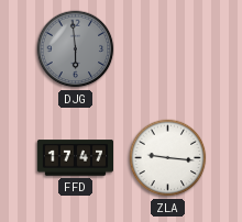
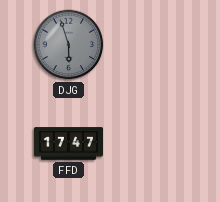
DJG: 5:59 -> 5:57 (69, 45)
ZLA: 9:16 -> none (168, 158)
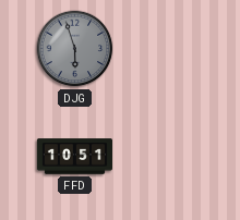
FFD: 17:47 -> 10:51 (74, 157)
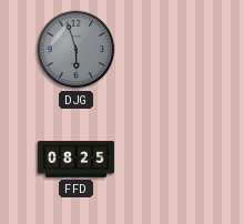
FFD: 10:51 -> 08:25 (75, 160)
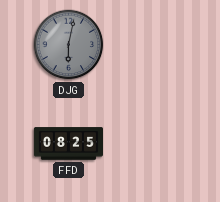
DJG: 5:57 -> 6:02 (69, 45)
